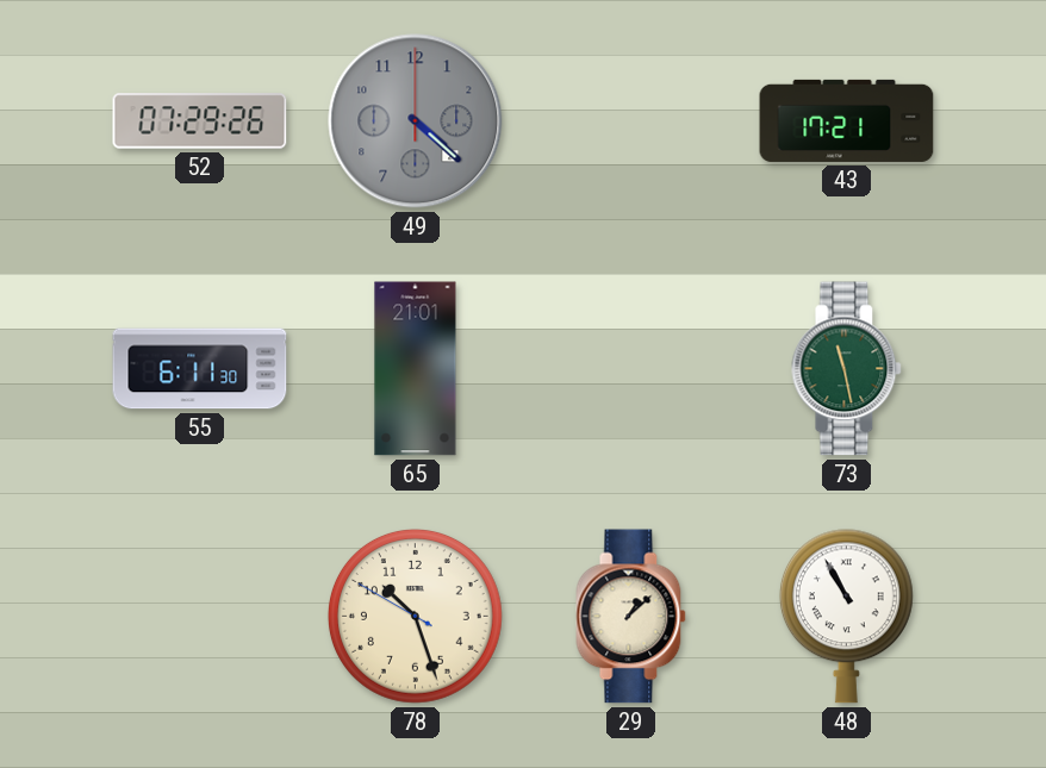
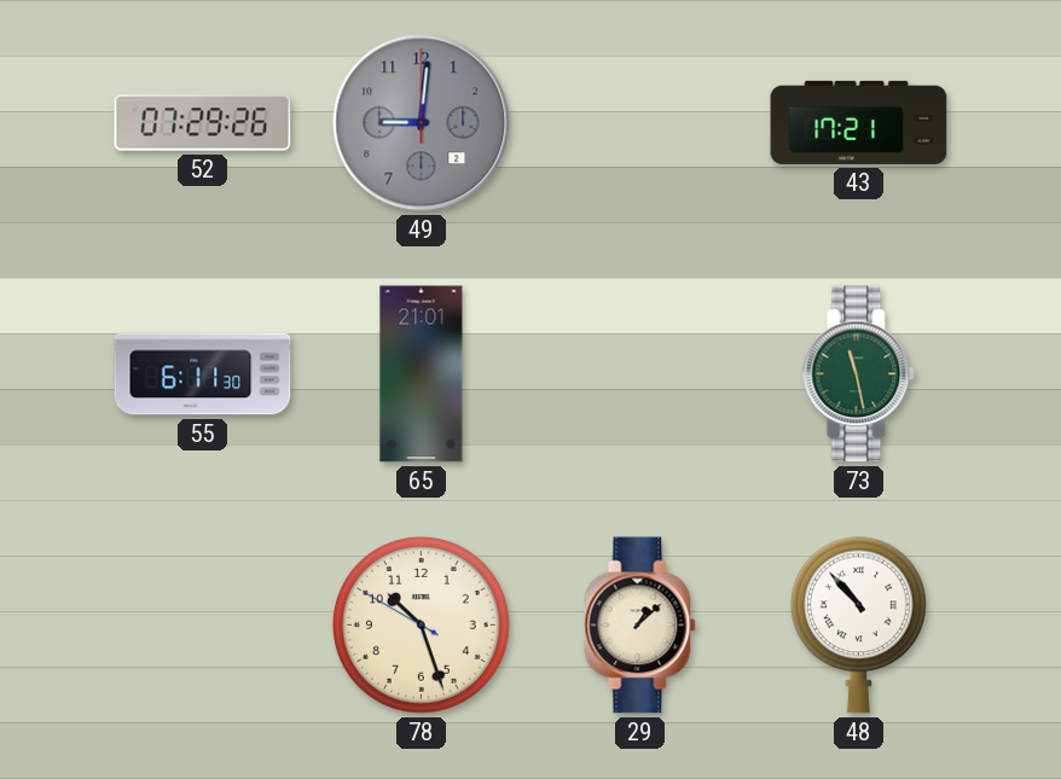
49: 4:22 -> 9:01 (422, 123)
48: 10:55 -> 10:53 (858, 626)
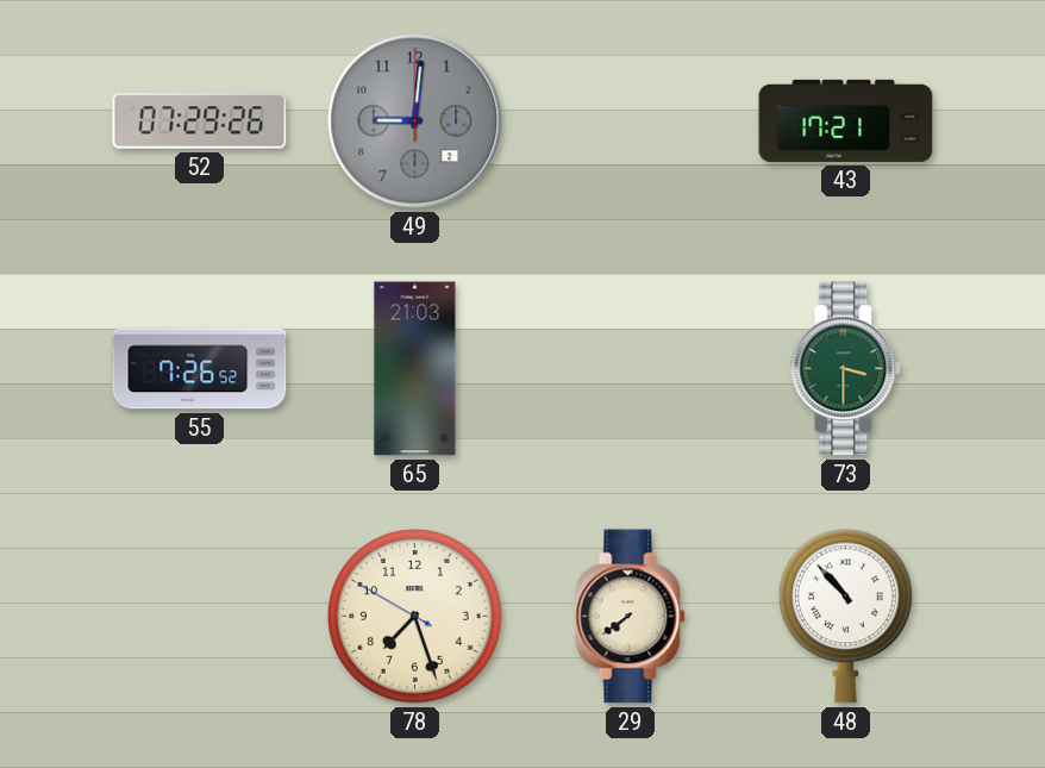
55: 6:11 -> 7:26 (200, 369)
65: 21:01 -> 21:03 (415, 369)
73: 11:28 -> 3:30 (846, 369)
78: 10:26 -> 7:26 (414, 616)
29: 1:08 -> 7:39 (631, 617)
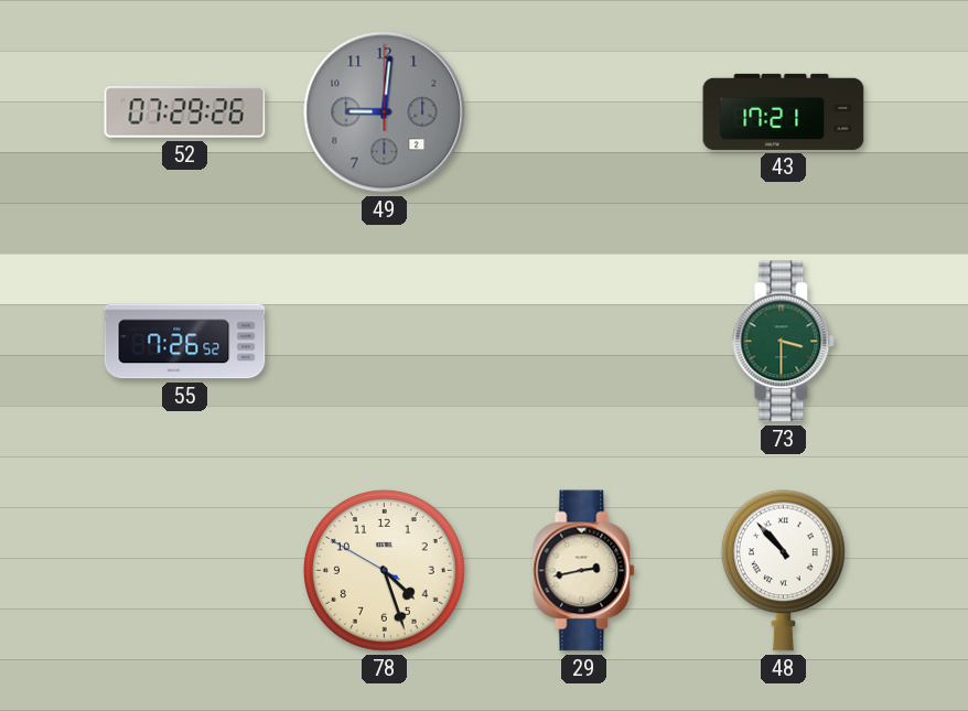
65: 21:03 -> none (415, 369)
78: 7:26 -> 4:26 (384, 570)
29: 7:39 -> 2:43 (584, 571)
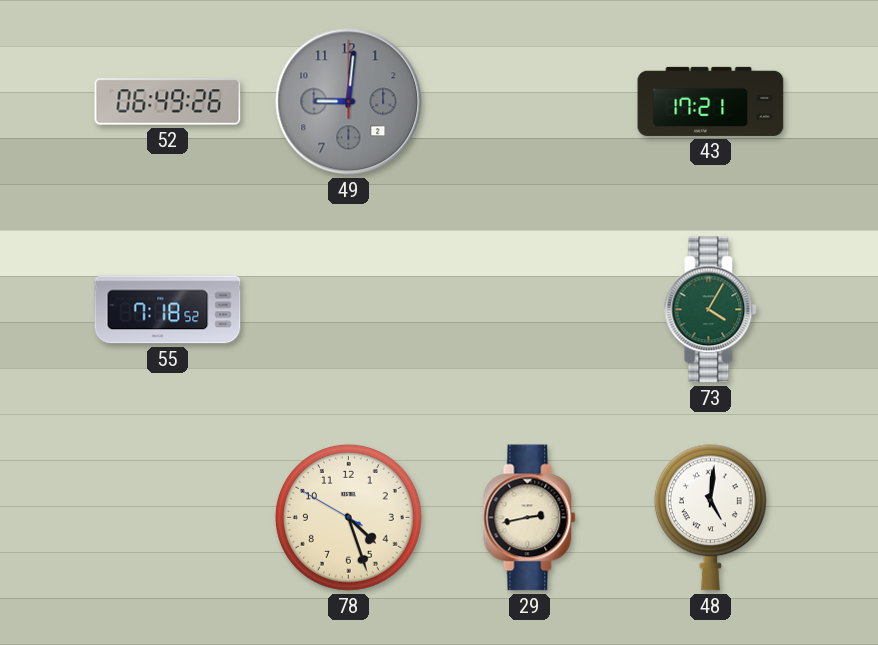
52: 07:29 -> 06:49 (168, 102)
55: 7:26 -> 7:18 (168, 310)
73: 3:30 -> 4:05 (711, 310)
48: 10:53 -> 5:01 (710, 518)
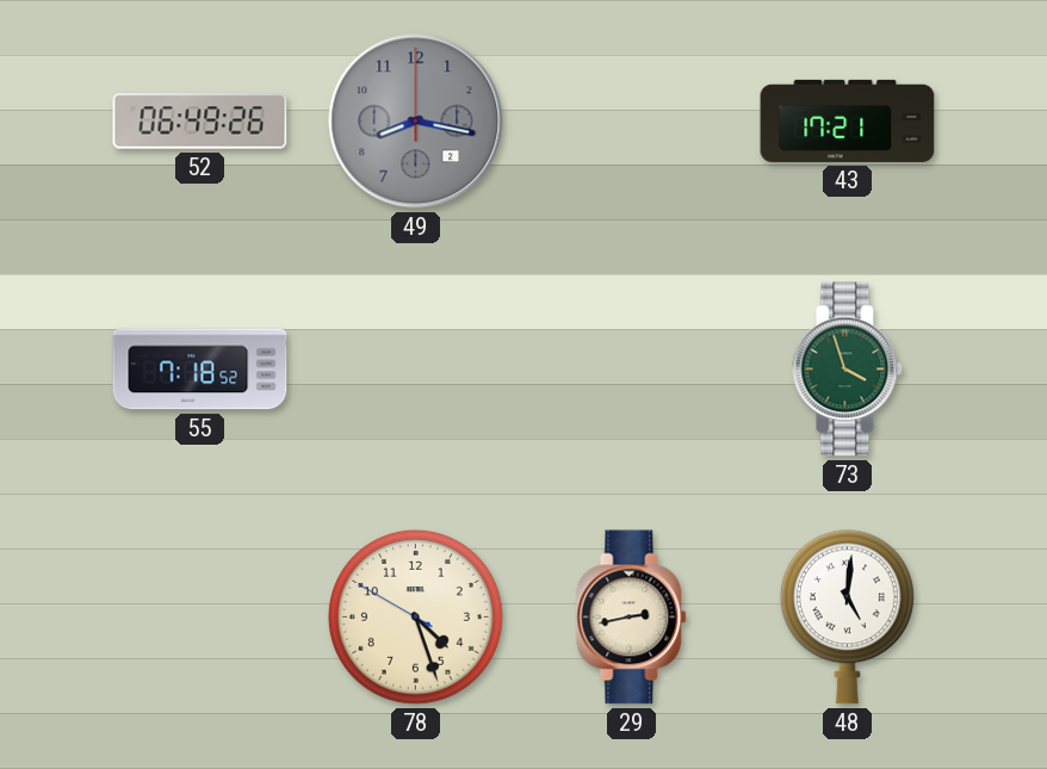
49: 9:01 -> 8:17 (416, 122)
73: 4:05 -> 3:57 (848, 370)
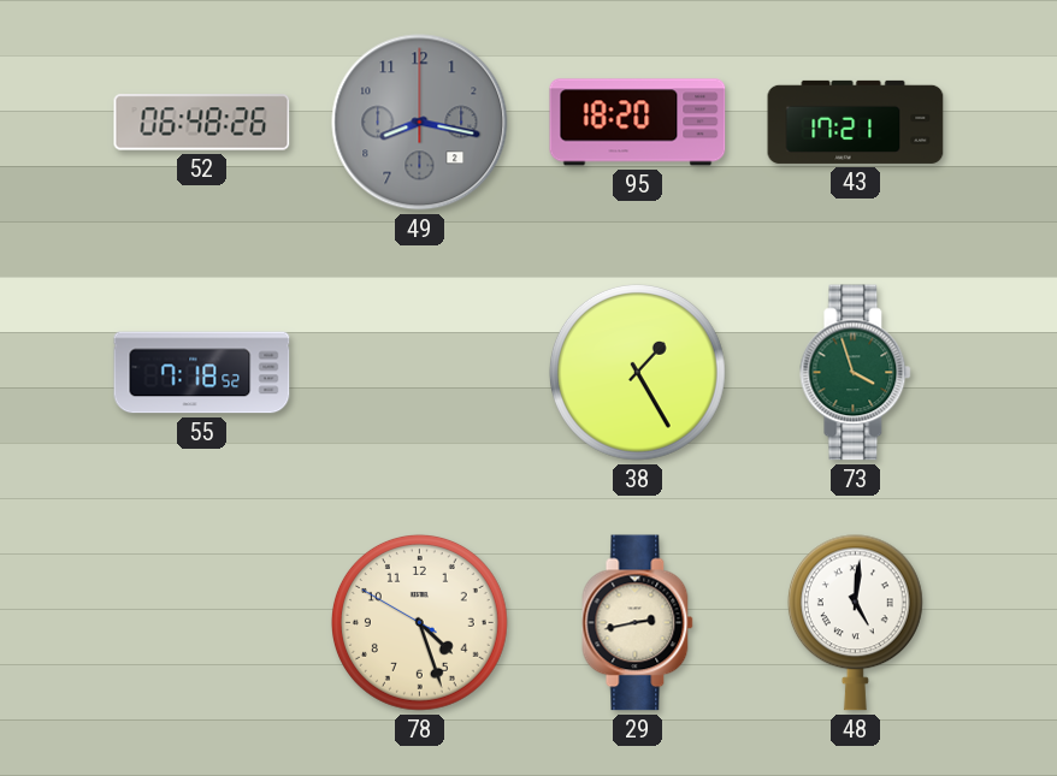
52: 06:49 -> 06:48 (202, 123)
95: none -> 18:20 (638, 123)
38: none -> 1:25 (637, 372)
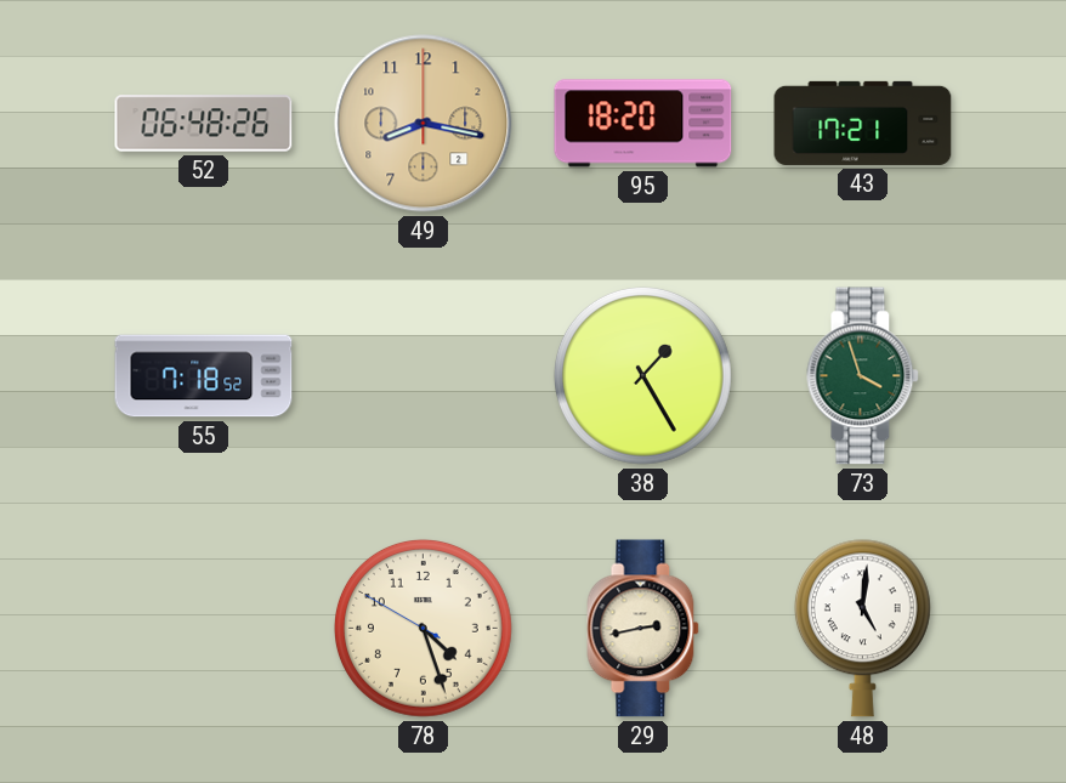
49 dial: grey -> champagne (424, 124)
